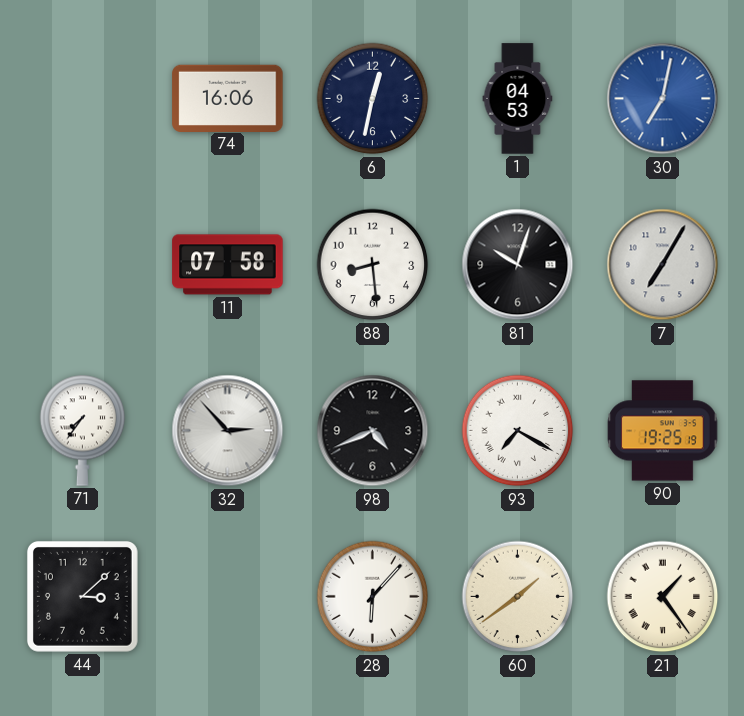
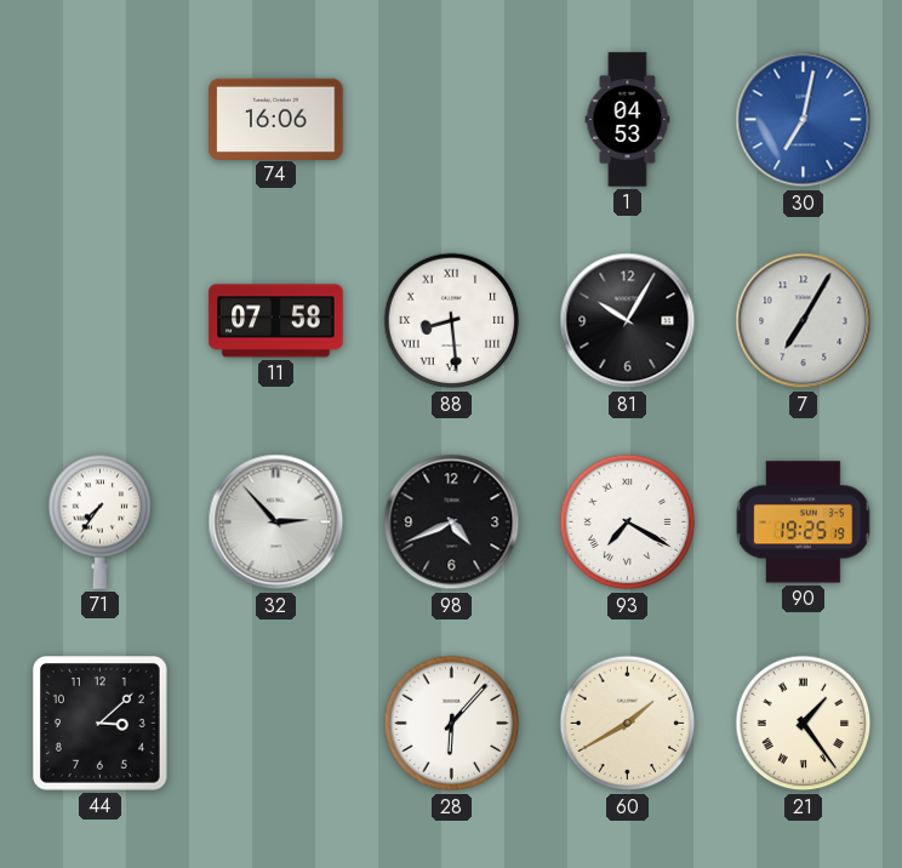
6: 12:32 -> none (373, 99)
88 numerals: Arabic -> Roman (452, 321)
81: 10:03 -> 10:05 (628, 321)
60: 1:39 -> 1:40 (628, 724)
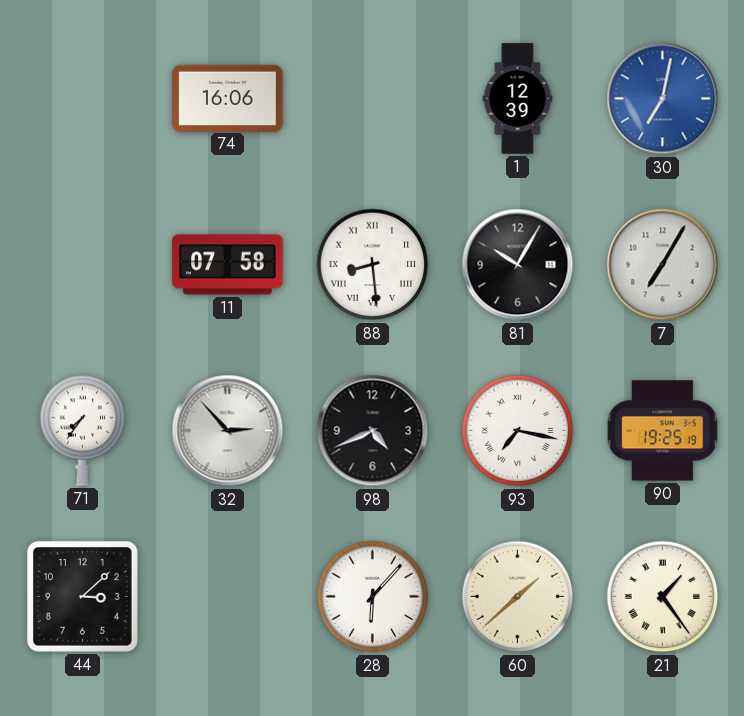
1: 04:53 -> 12:39 (518, 99)
93: 7:20 -> 7:17 (518, 431)
60: 1:40 -> 1:38 (518, 597)
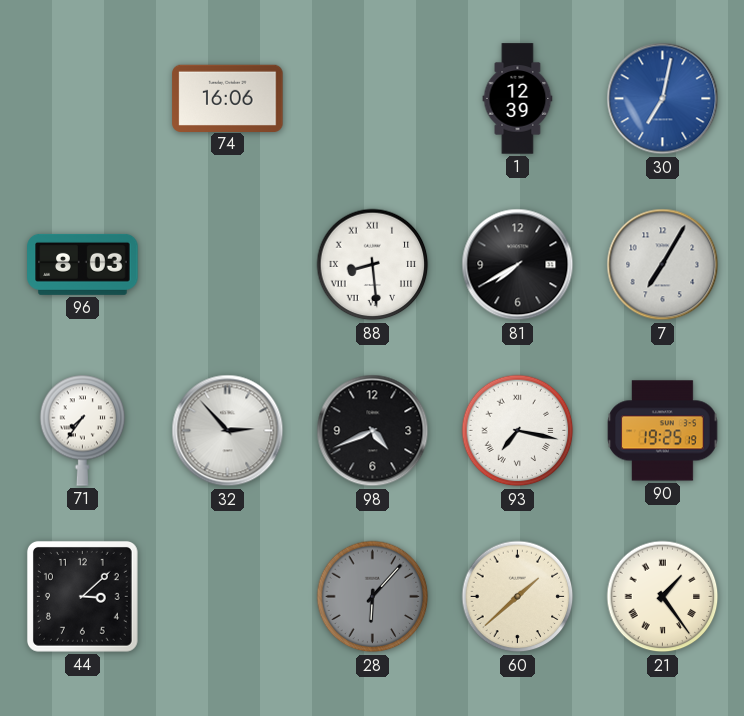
96: none -> 8:03 (83, 264)
11: 07:58 -> none (228, 265)
81: 10:05 -> 7:40 (518, 265)
28 dial: white -> grey (373, 597)
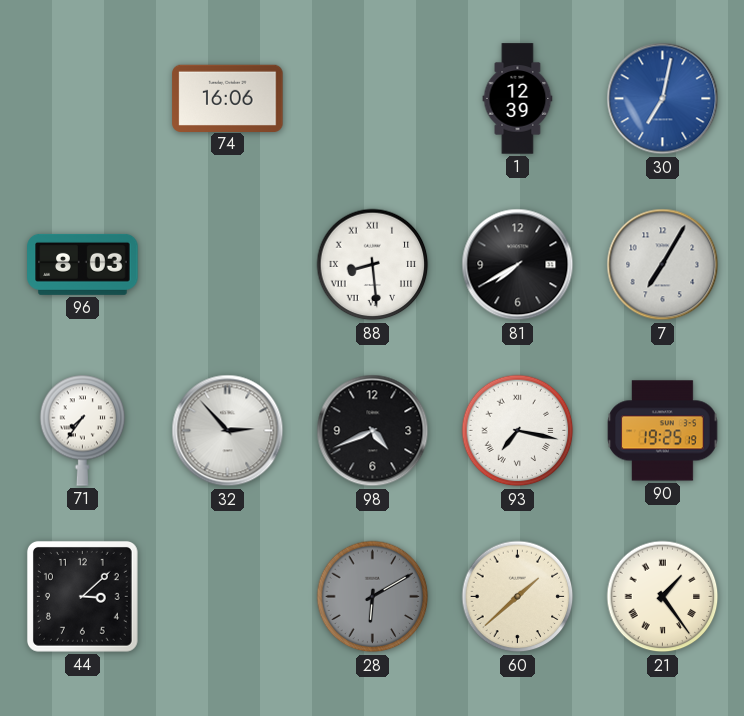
28: 6:07 -> 6:10 (373, 597)
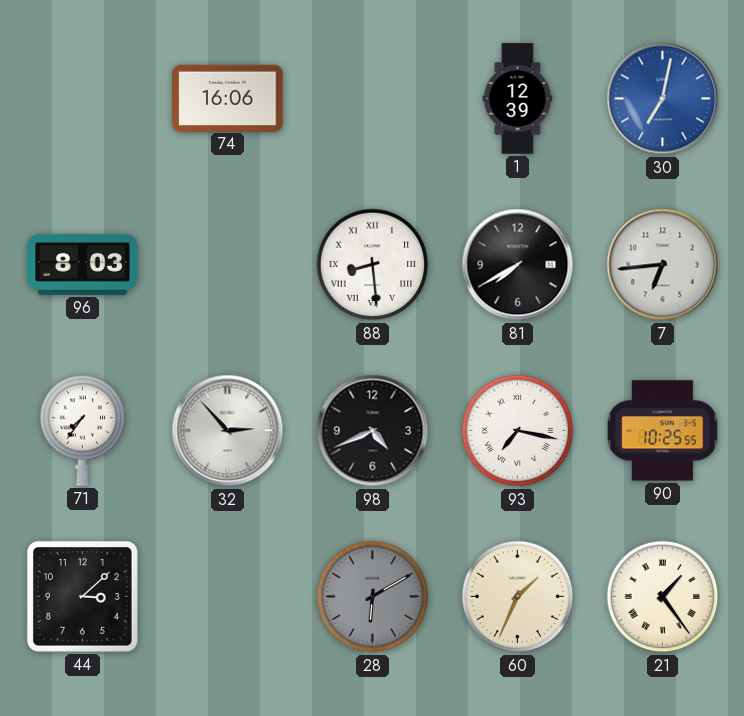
7: 7:05 -> 6:44 (663, 265)
90: 19:25 -> 10:25 (663, 431)
60: 1:38 -> 1:34 (518, 597)
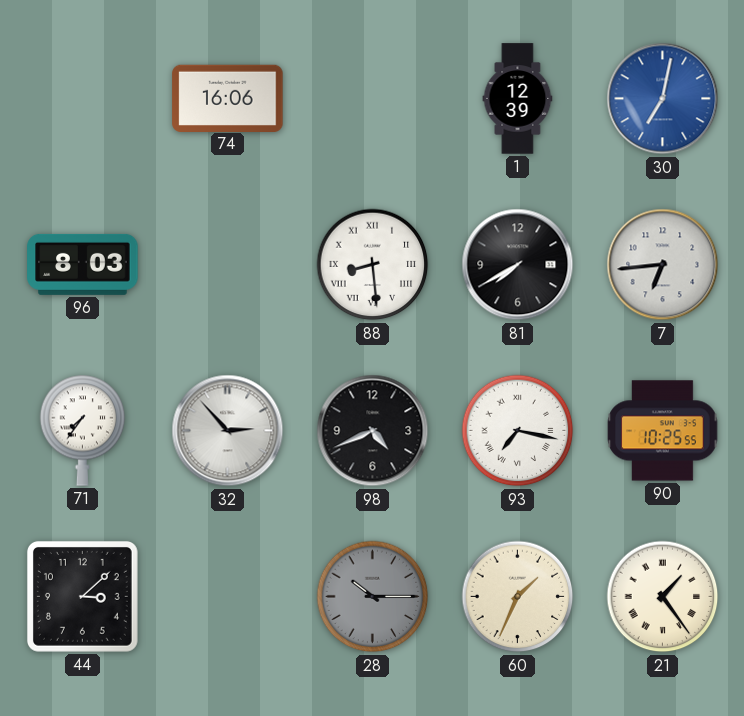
28: 6:10 -> 10:15 (373, 597)
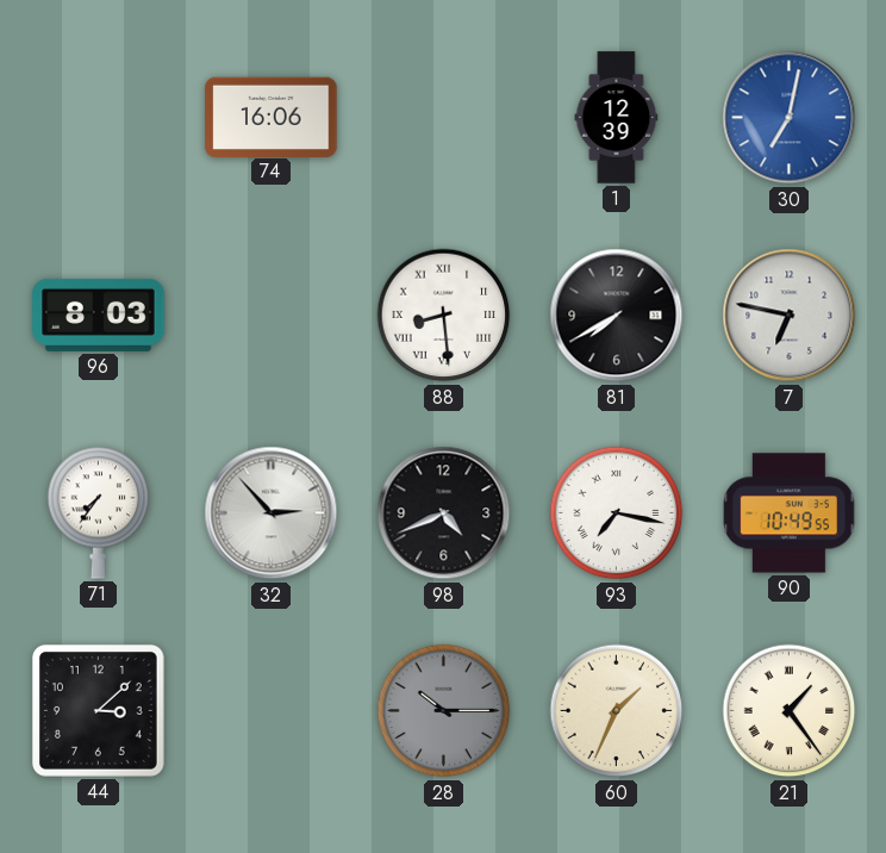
7: 6:44 -> 6:47 (790, 316)
90: 10:25 -> 10:49 (790, 513)
